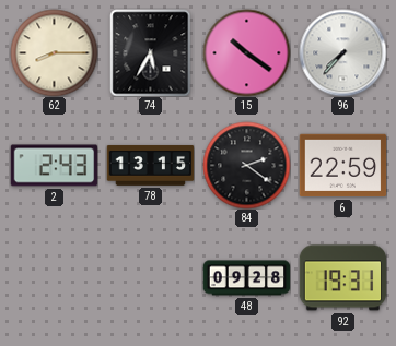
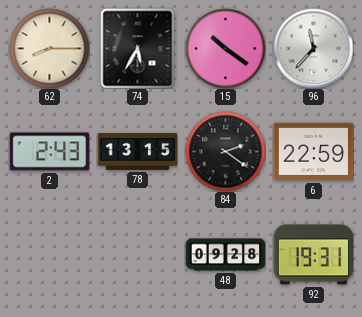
96: 7:37 -> 11:37 (313, 48)
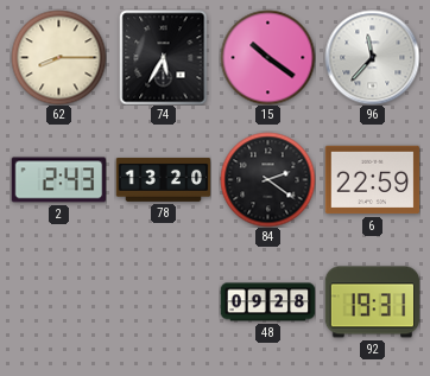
78: 13:15 -> 13:20 (163, 179)
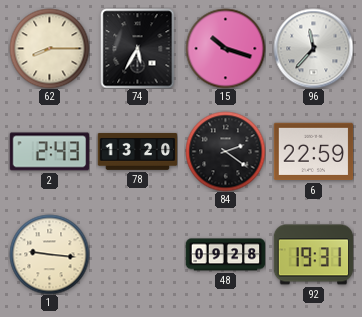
15: 10:21 -> 10:18 (225, 48)
1: none -> 9:16 (49, 254)
